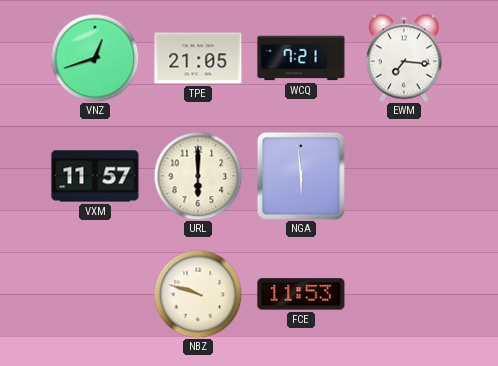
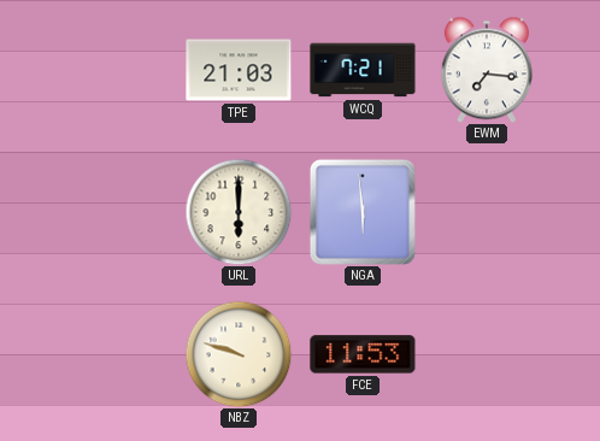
VNZ: 12:42 -> none (95, 58)
TPE: 21:05 -> 21:03 (239, 70)
VXM: 11:57 -> none (95, 176)
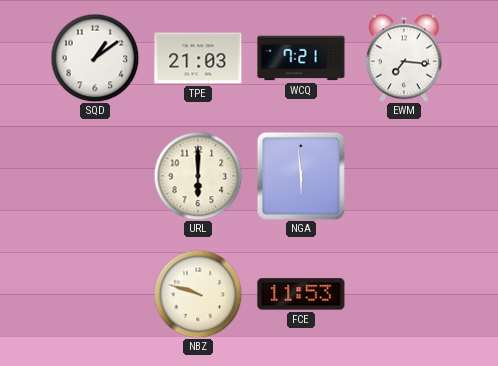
SQD: none -> 1:09 (95, 58)
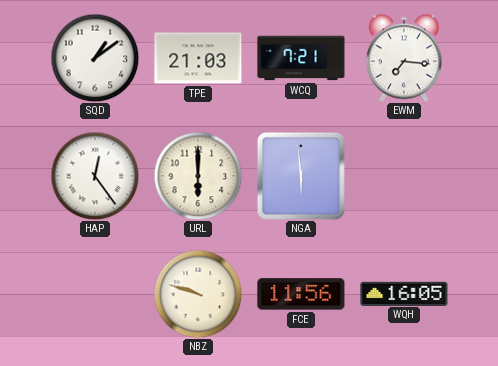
HAP: none -> 12:24 (95, 176)
FCE: 11:53 -> 11:56 (301, 294)
WQH: none -> 16:05 (404, 293)
